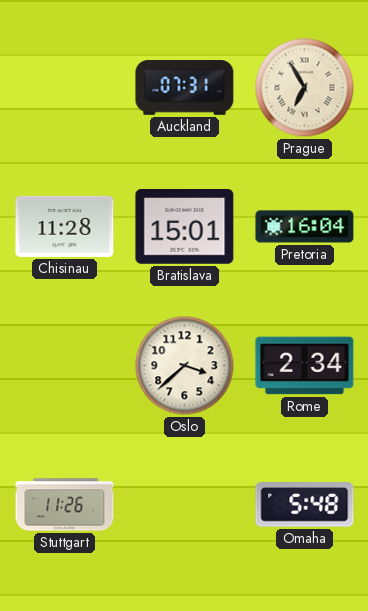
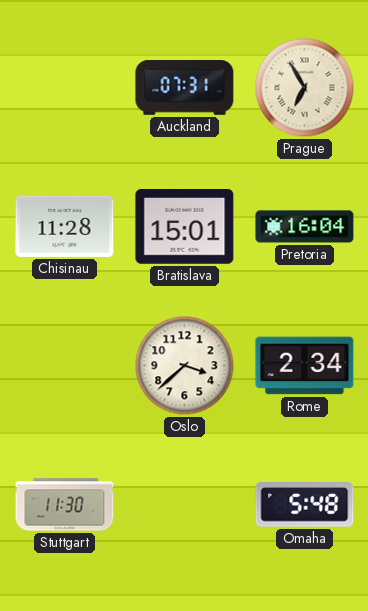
Stuttgart: 11:26 -> 11:30 (65, 505)
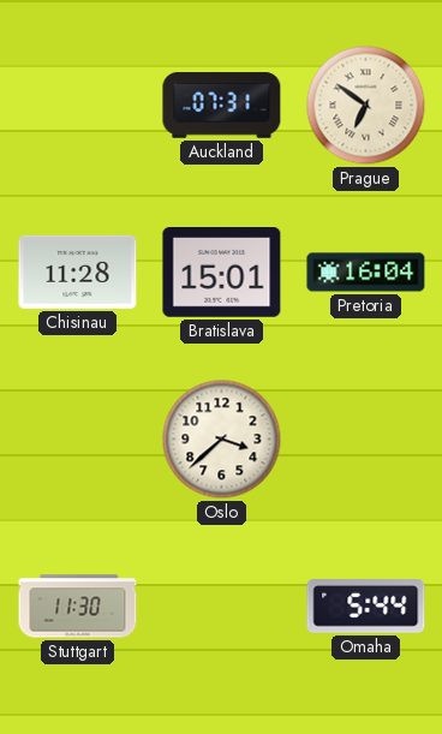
Prague: 6:55 -> 6:51 (366, 106)
Rome: 2:34 -> none (305, 366)
Omaha: 5:48 -> 5:44 (366, 607)
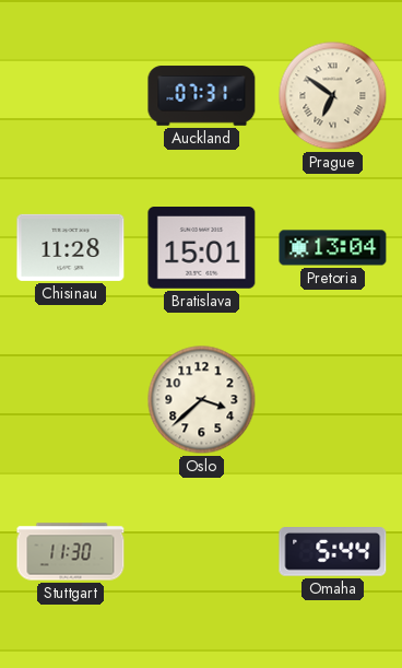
Pretoria: 16:04 -> 13:04 (333, 248)
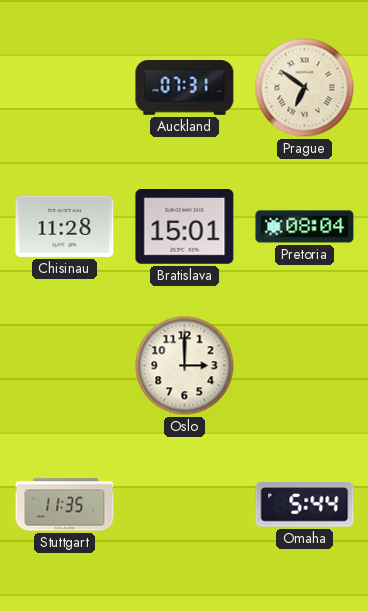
Pretoria: 13:04 -> 08:04 (305, 227)
Oslo: 3:38 -> 3:00 (185, 366)
Stuttgart: 11:30 -> 11:35 (65, 505)
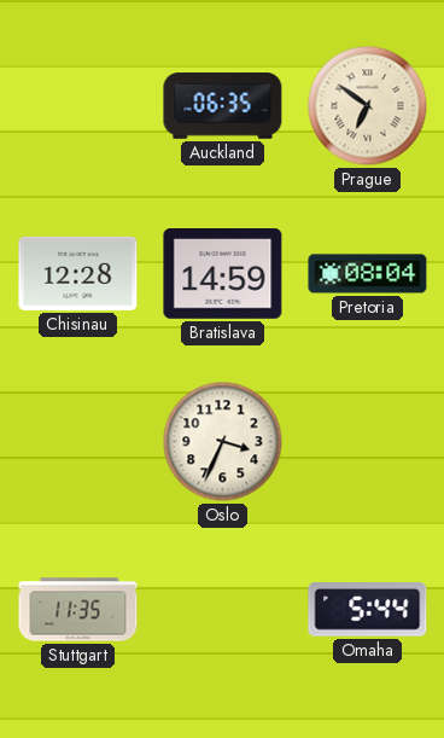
Auckland: 07:31 -> 06:35 (223, 106)
Chisinau: 11:28 -> 12:28 (78, 273)
Bratislava: 15:01 -> 14:59 (223, 274)
Oslo: 3:00 -> 3:34 (223, 442)
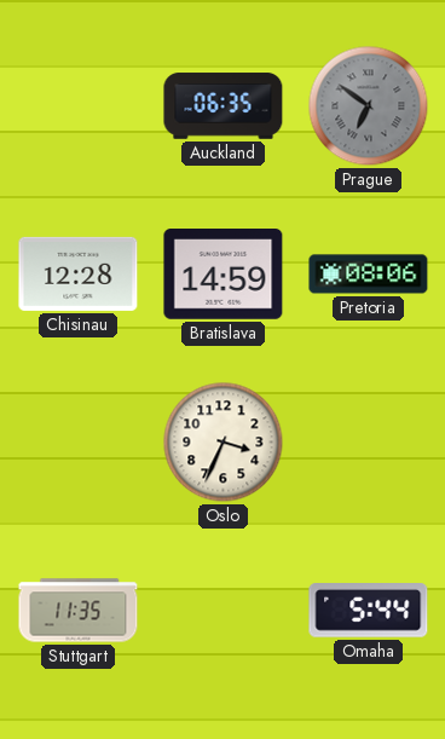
Prague dial: cream -> grey (369, 106)
Pretoria: 08:04 -> 08:06 (369, 275)
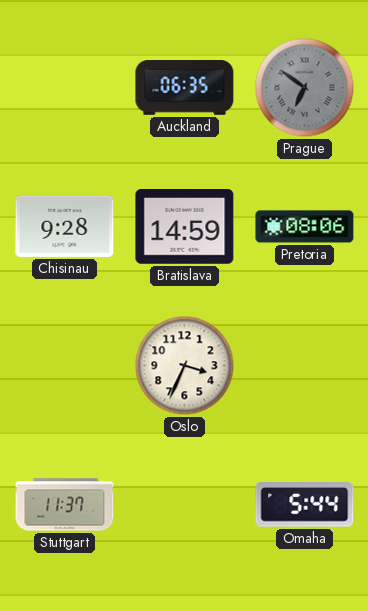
Chisinau: 12:28 -> 9:28 (65, 226)
Stuttgart: 11:35 -> 11:37 (65, 505)
